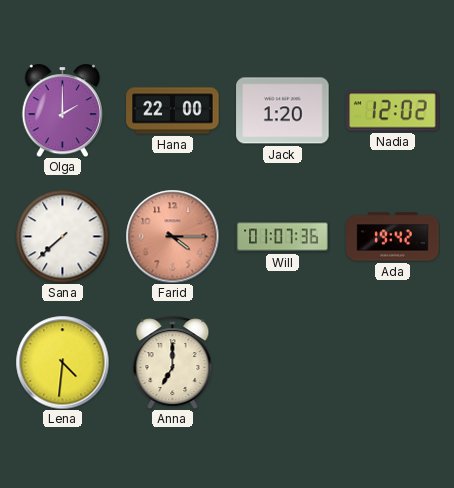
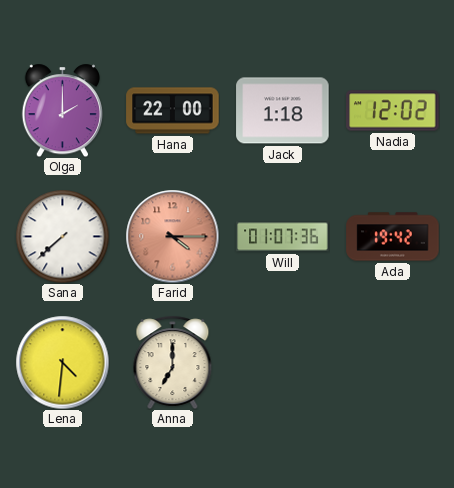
Jack: 1:20 -> 1:18 (283, 111)
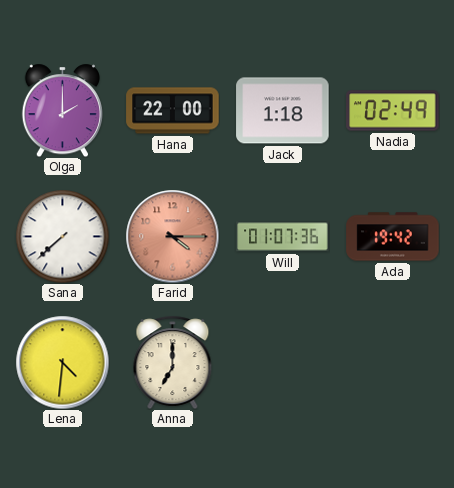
Nadia: 12:02 -> 02:49 (393, 111)
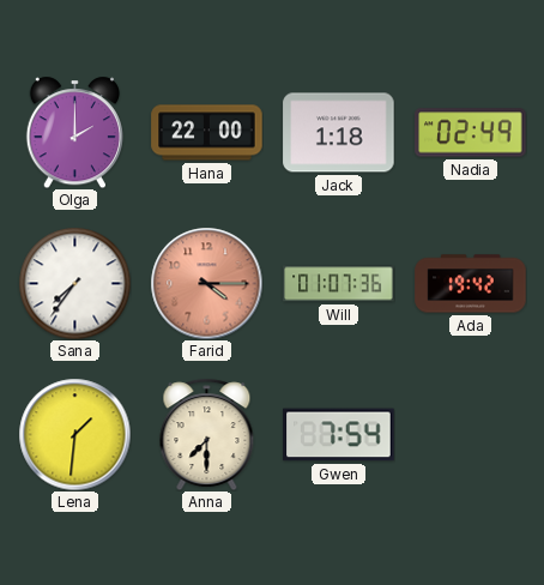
Sana: 7:38 -> 7:36 (74, 283)
Lena: 4:31 -> 1:31 (74, 434)
Anna: 7:00 -> 7:30 (207, 434)
Gwen: none -> 7:54 (339, 435)
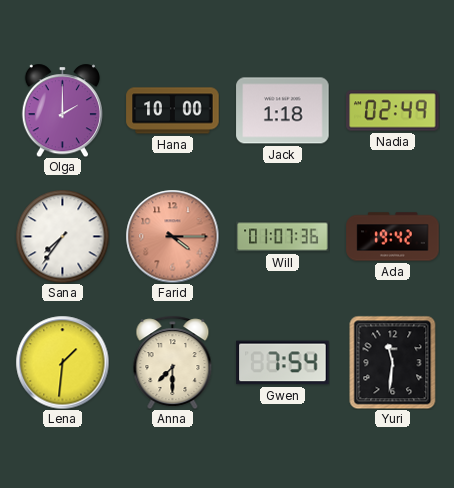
Hana: 22:00 -> 10:00 (173, 111)
Yuri: none -> 11:31 (393, 362)
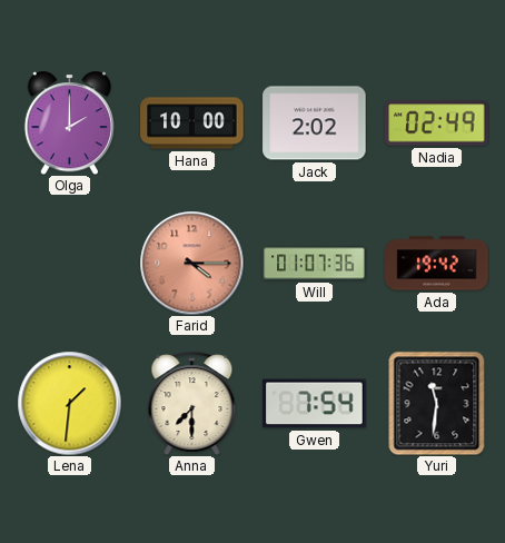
Jack: 1:18 -> 2:02 (315, 124)
Sana: 7:36 -> none (62, 236)
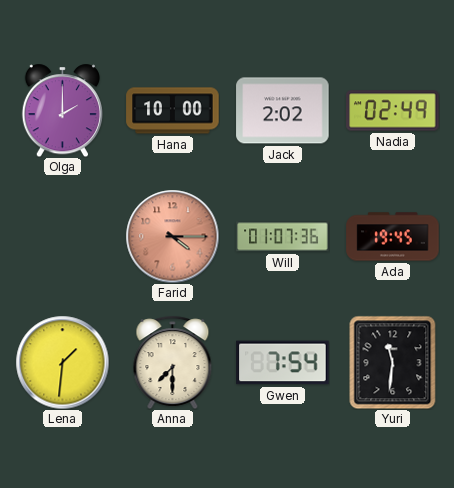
Ada: 19:42 -> 19:45 (393, 237)
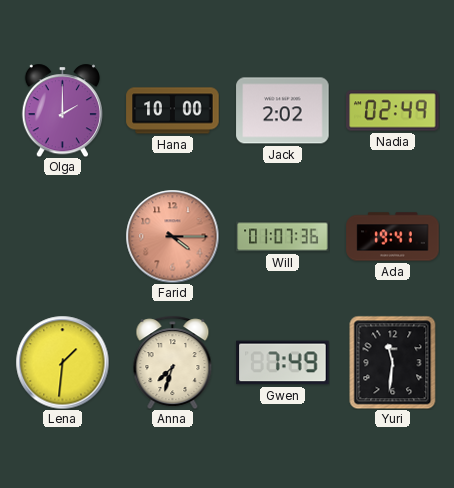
Ada: 19:45 -> 19:41 (393, 237)
Anna: 7:30 -> 7:33 (173, 362)
Gwen: 7:54 -> 7:49 (283, 363)
